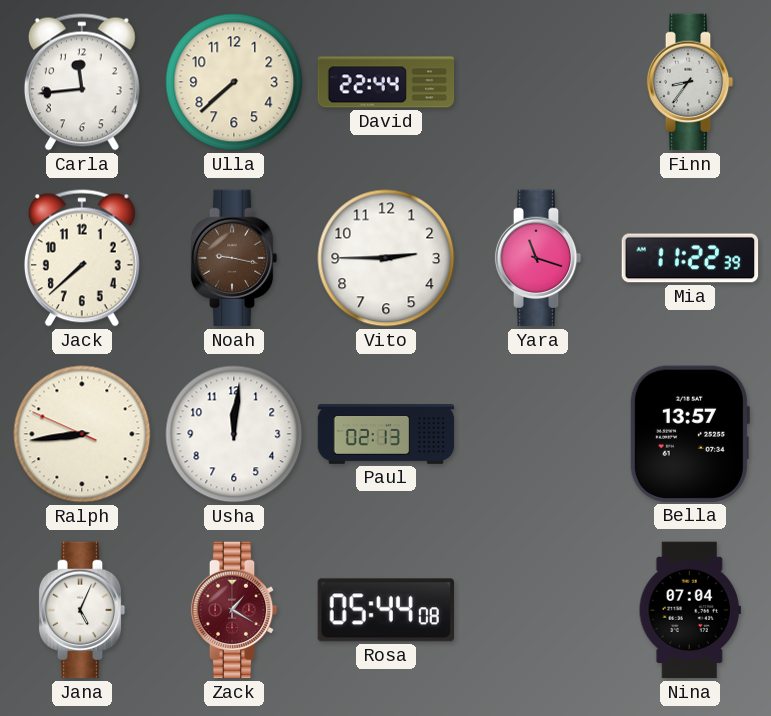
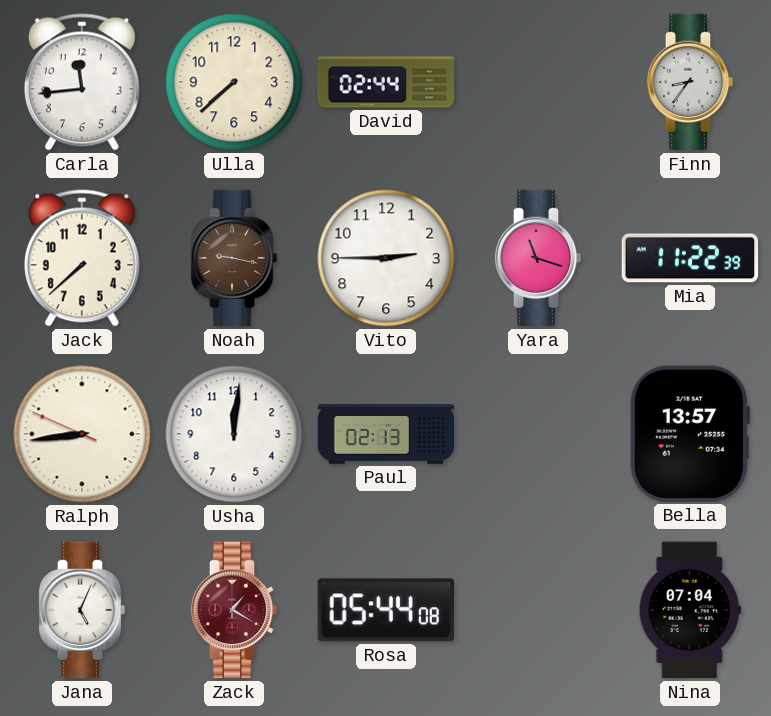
David: 22:44 -> 02:44 (386, 82)
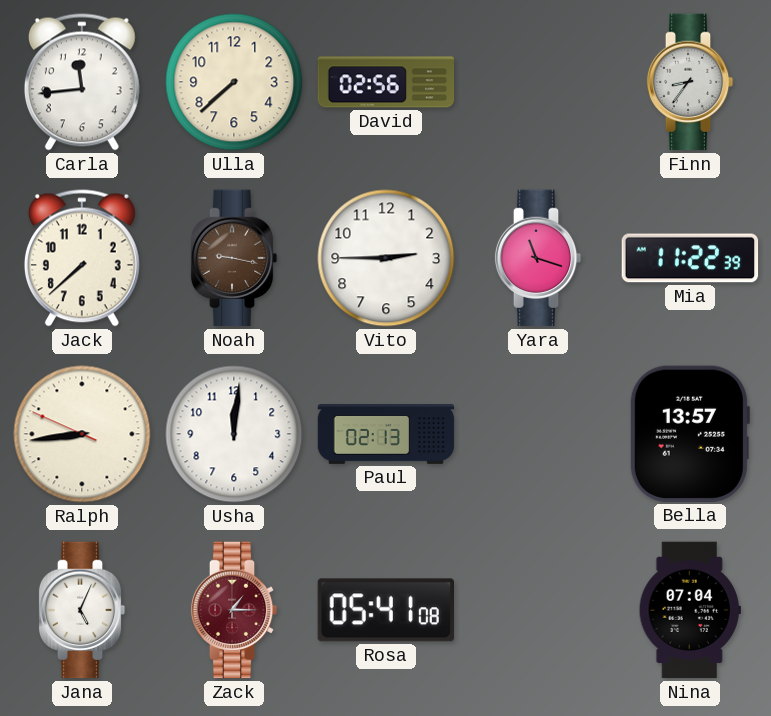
David: 02:44 -> 02:56 (386, 82)
Zack: 1:20 -> 1:15 (234, 610)
Rosa: 05:44 -> 05:41 (385, 610)
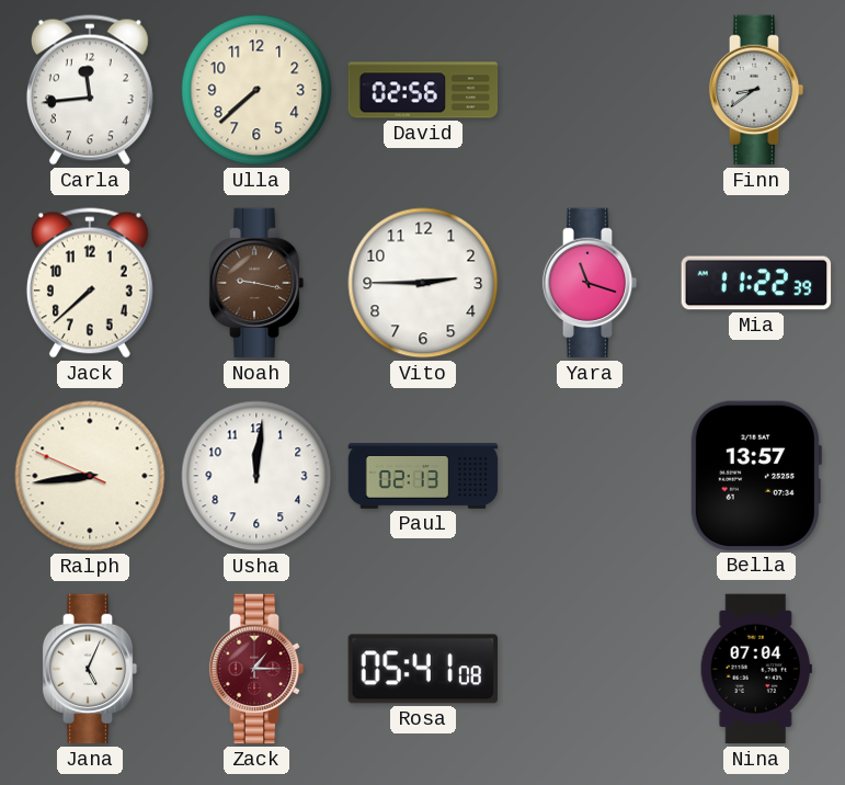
Finn: 8:36 -> 8:39 (756, 90)
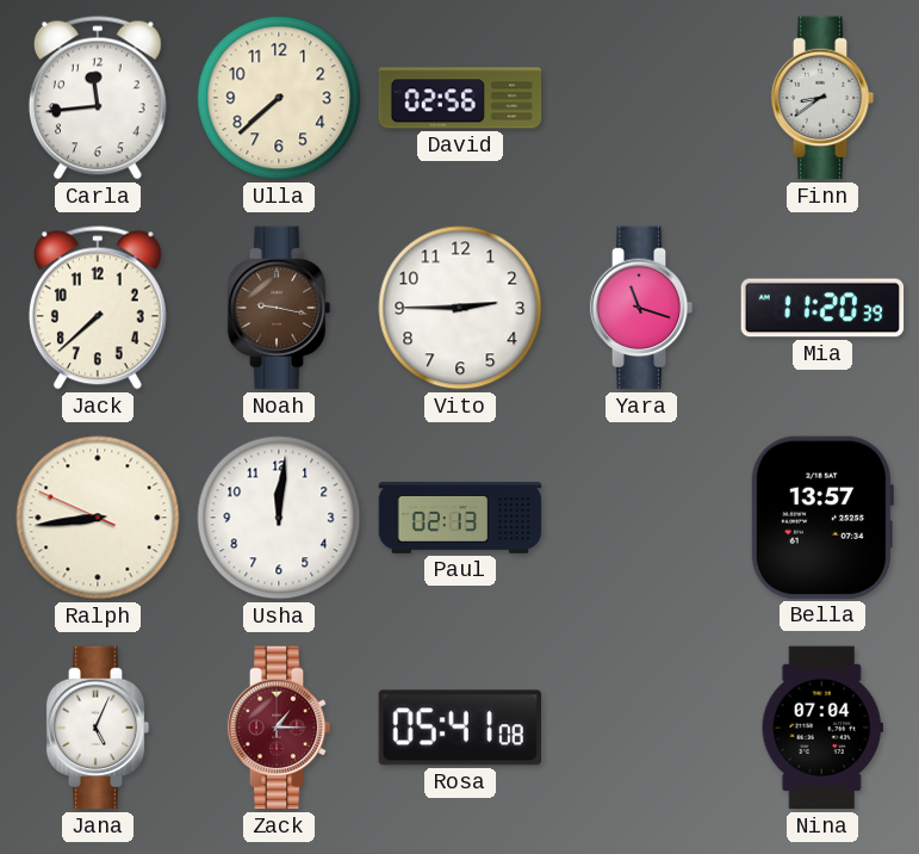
Mia: 11:22 -> 11:20 (822, 308)
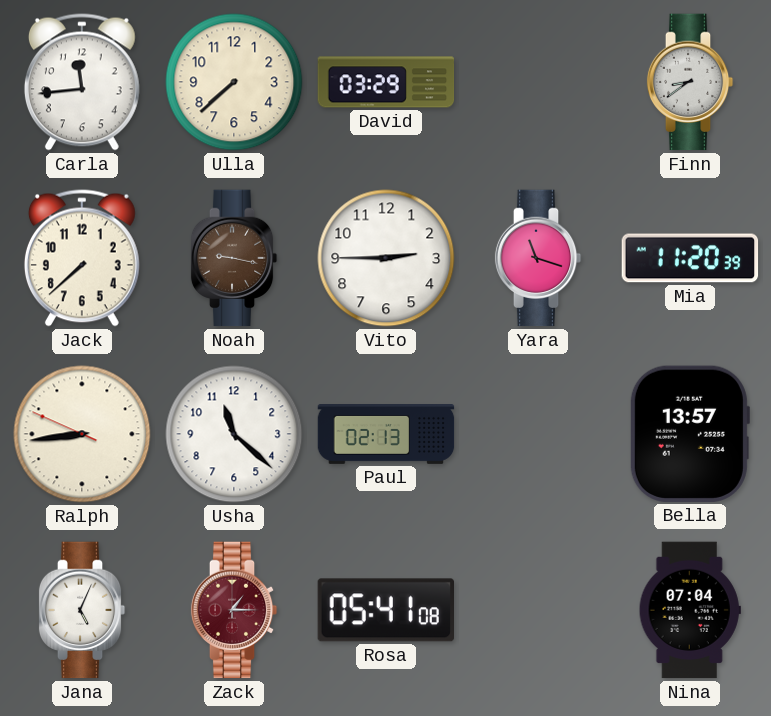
David: 02:56 -> 03:29 (386, 82)
Usha: 12:01 -> 11:22 (234, 434)
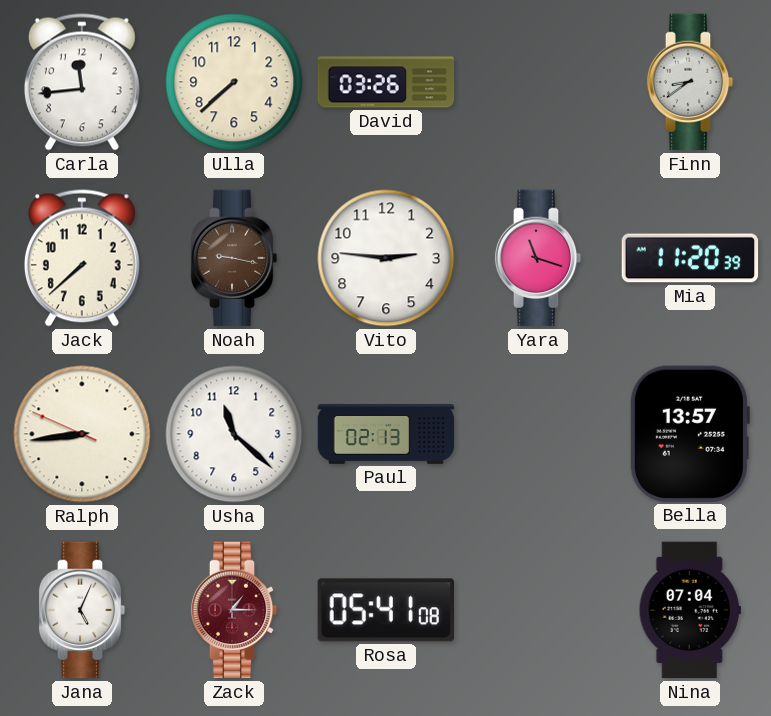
David: 03:29 -> 03:26 (386, 82)
Vito: 2:45 -> 2:46 (386, 258)
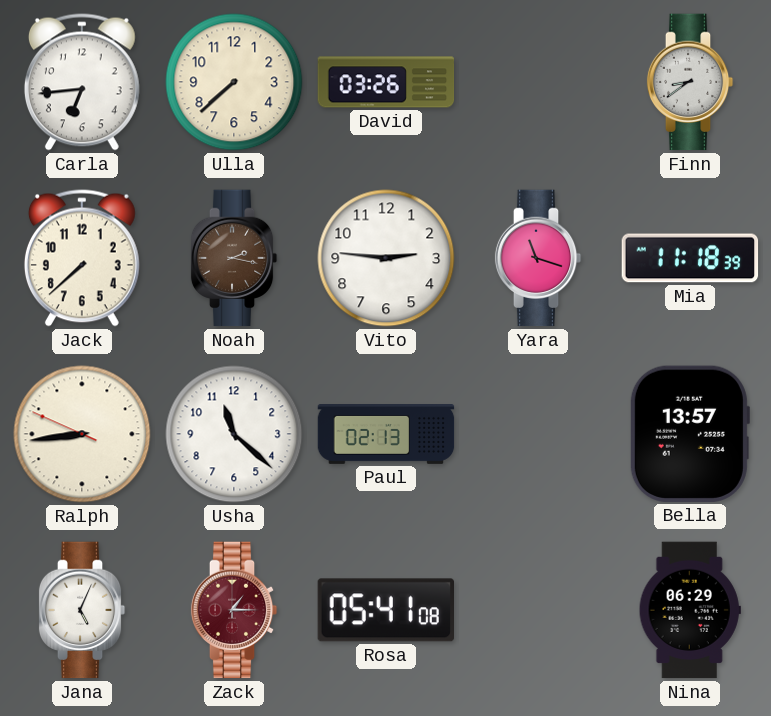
Carla: 11:44 -> 6:44 (82, 82)
Noah: 9:17 -> 2:17 (234, 258)
Mia: 11:20 -> 11:18 (690, 258)
Nina: 07:04 -> 06:29 (690, 610)
